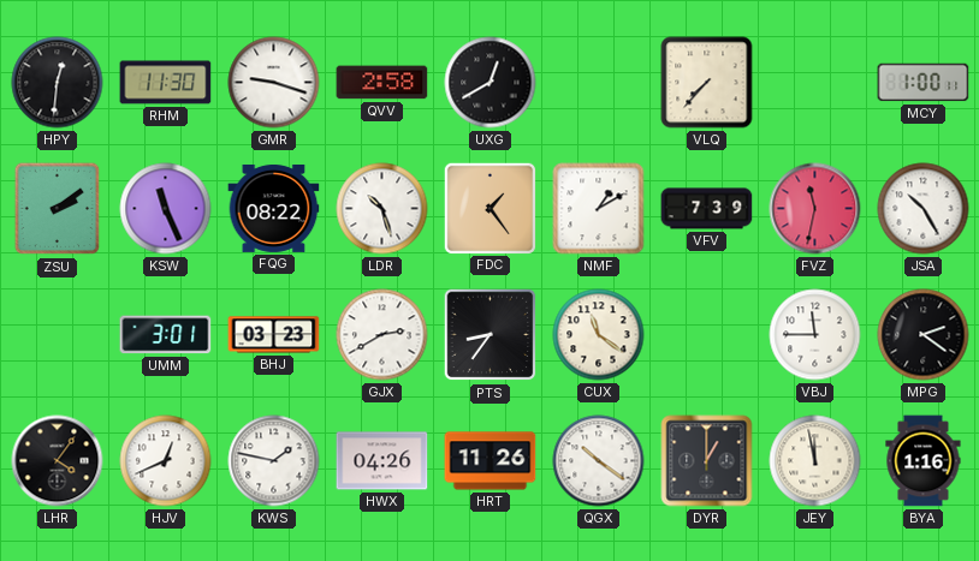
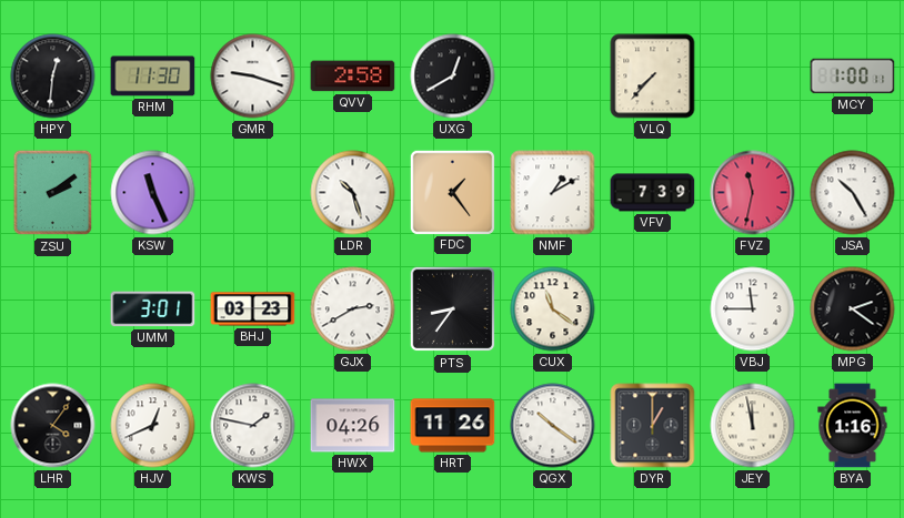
FQG: 08:22 -> none (274, 208)
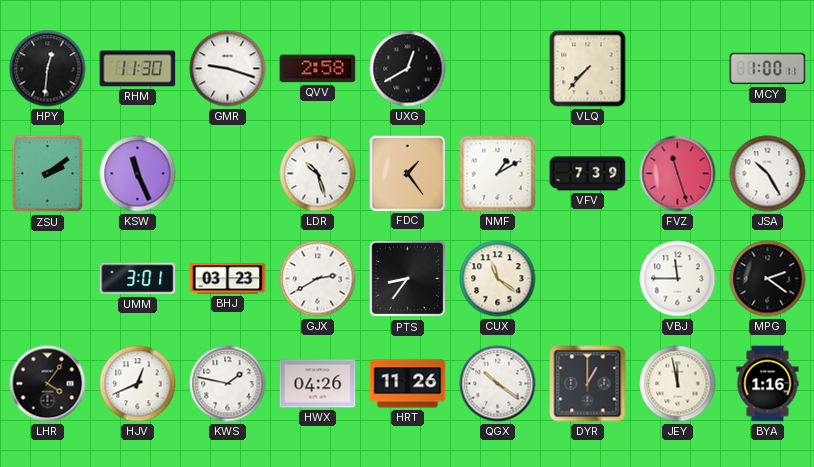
FVZ: 11:32 -> 11:27 (678, 174)
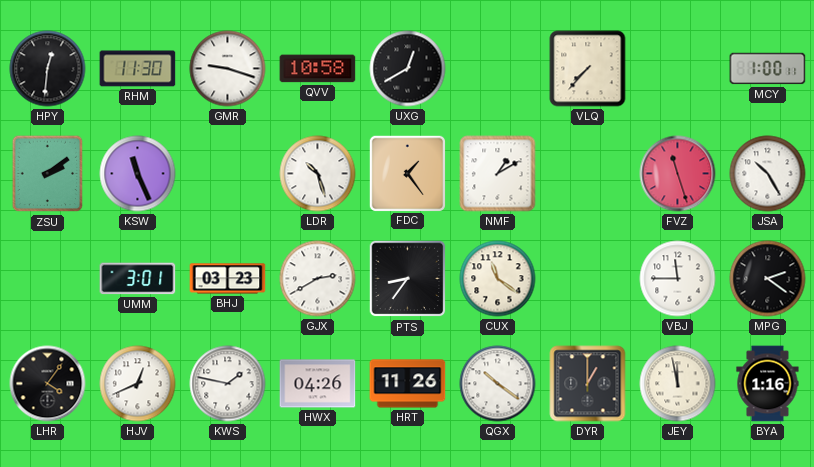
QVV: 2:58 -> 10:58 (318, 69)
VFV: 7:39 -> none (588, 174)
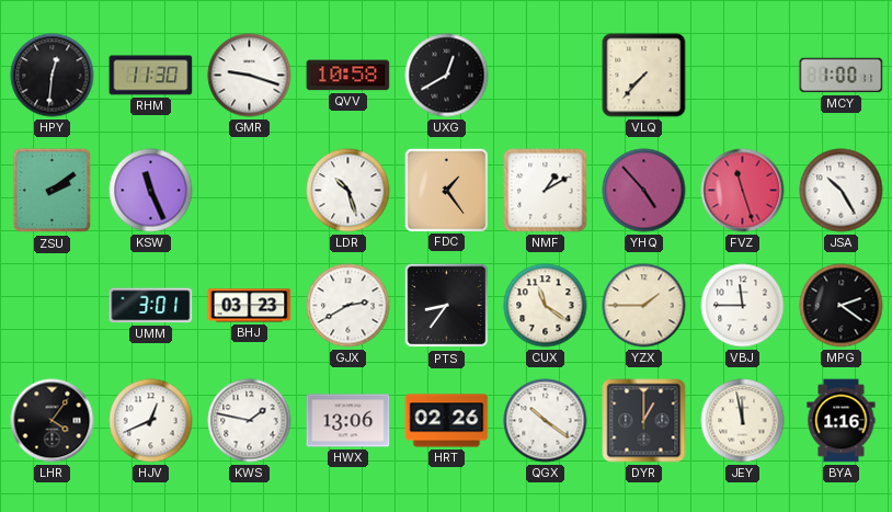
YHQ: none -> 4:53 (644, 191)
YZX: none -> 1:45 (644, 306)
HWX: 04:26 -> 13:06 (348, 421)
HRT: 11:26 -> 02:26 (447, 421)
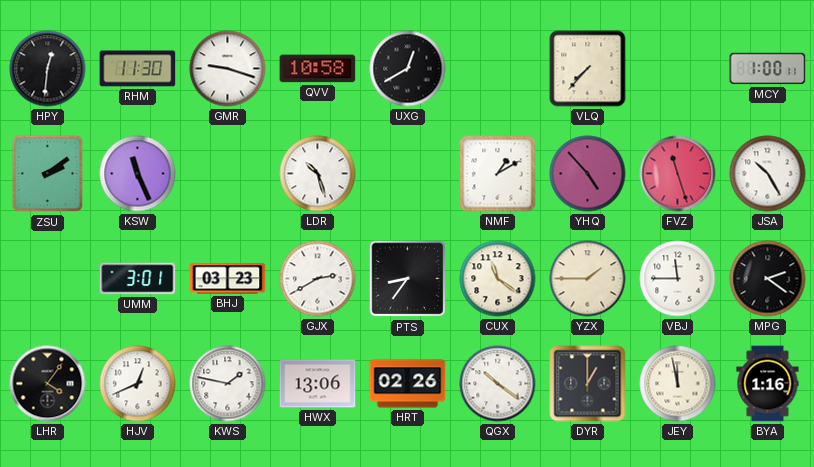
FDC: 1:24 -> none (446, 190)
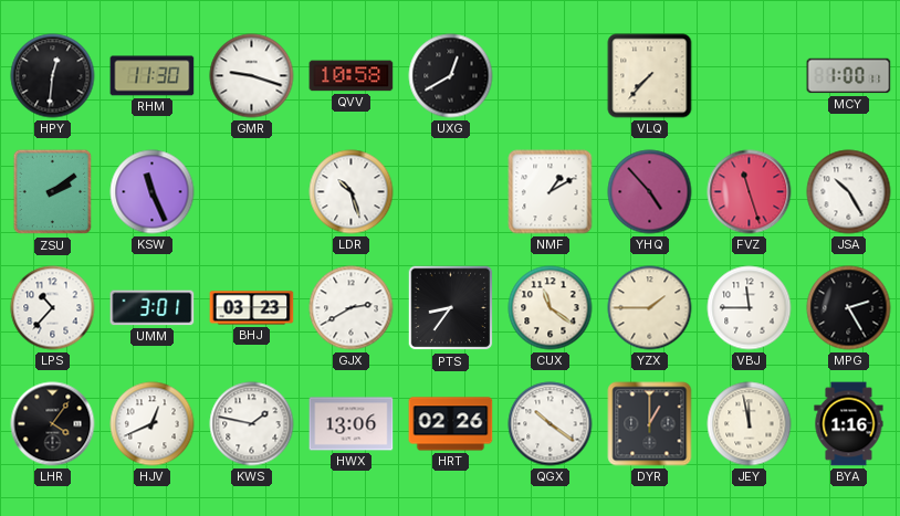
LPS: none -> 10:37 (53, 308)
MPG: 2:21 -> 2:25 (849, 308)
